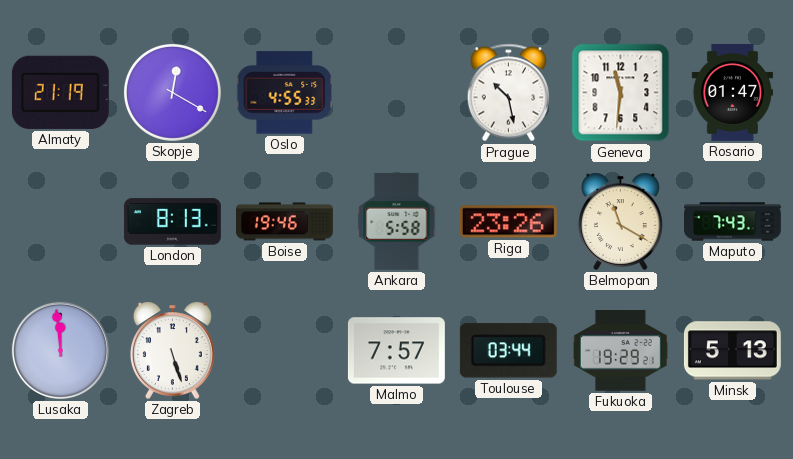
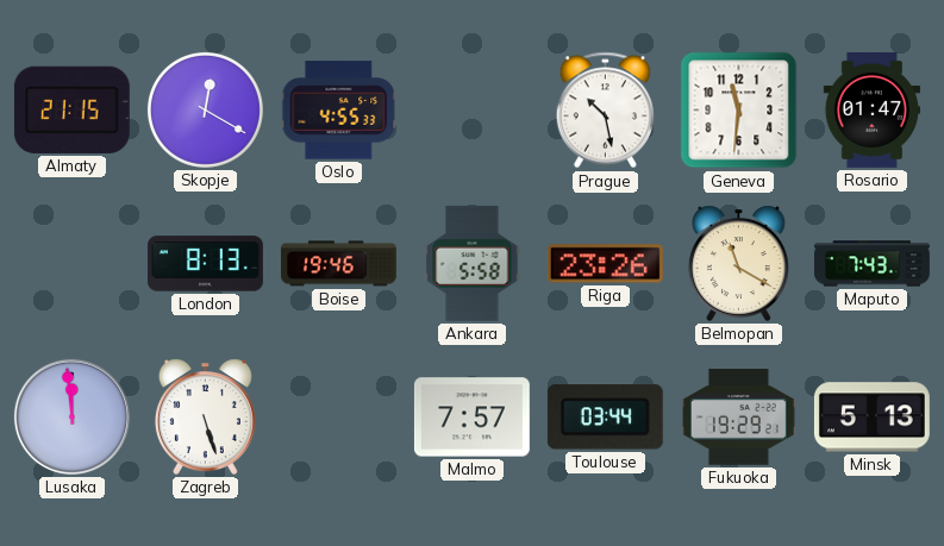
Almaty: 21:19 -> 21:15 (71, 109)
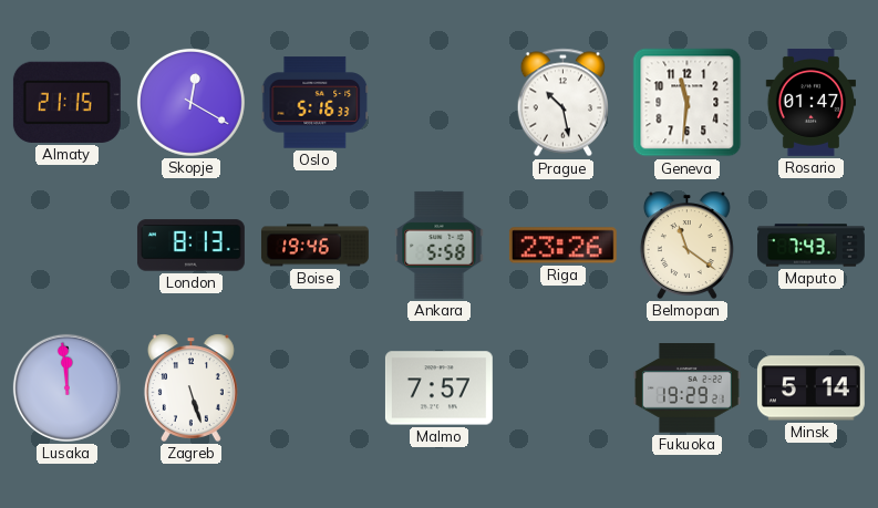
Oslo: 4:55 -> 5:16 (316, 103)
Belmopan: 11:20 -> 11:21 (686, 245)
Toulouse: 03:44 -> none (605, 418)
Minsk: 5:13 -> 5:14 (810, 388)
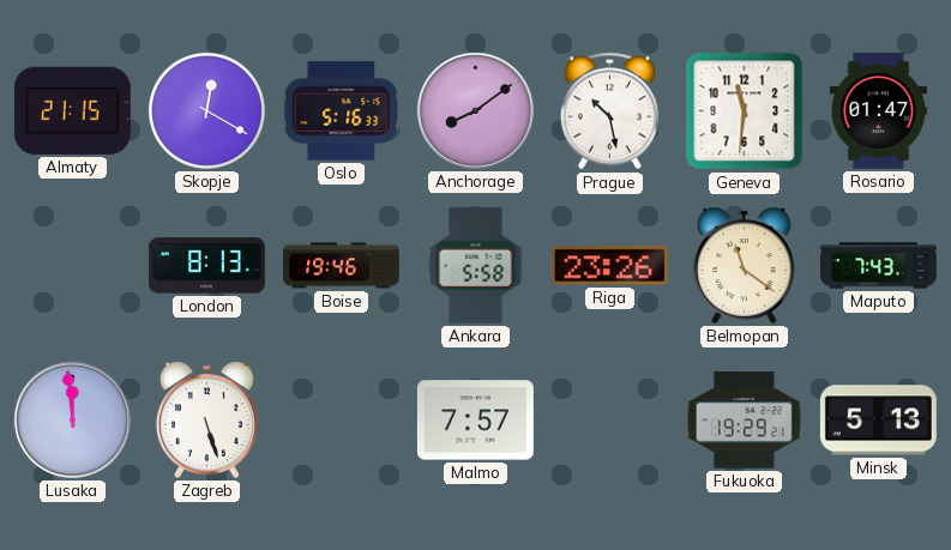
Anchorage: none -> 8:09 (475, 110)
Minsk: 5:14 -> 5:13 (878, 421)
